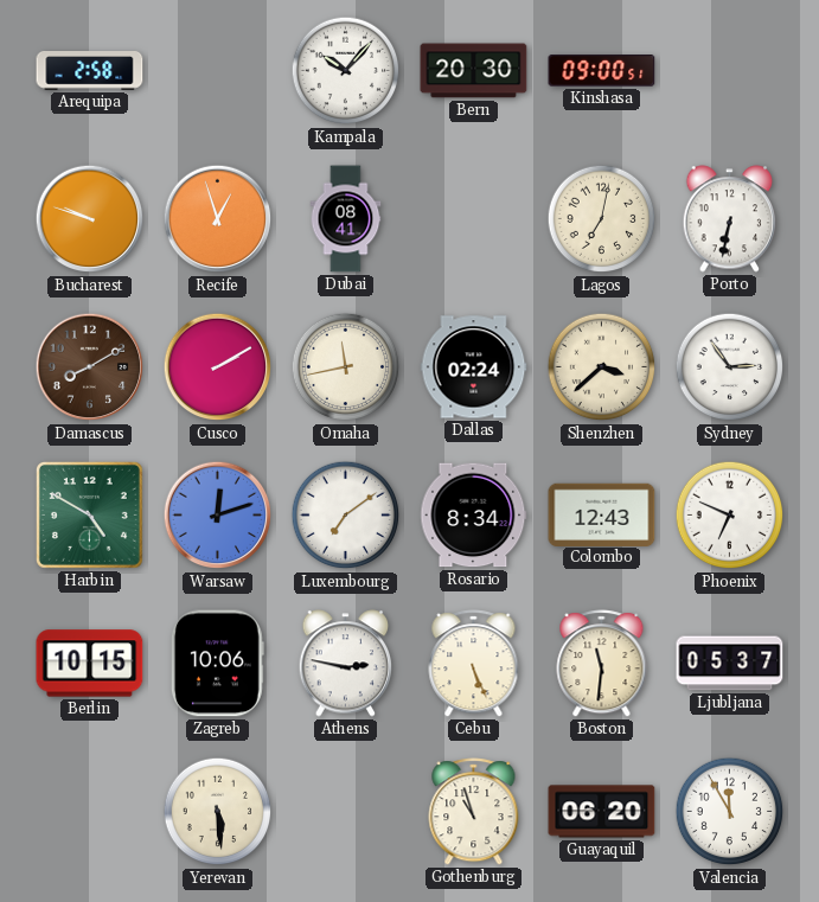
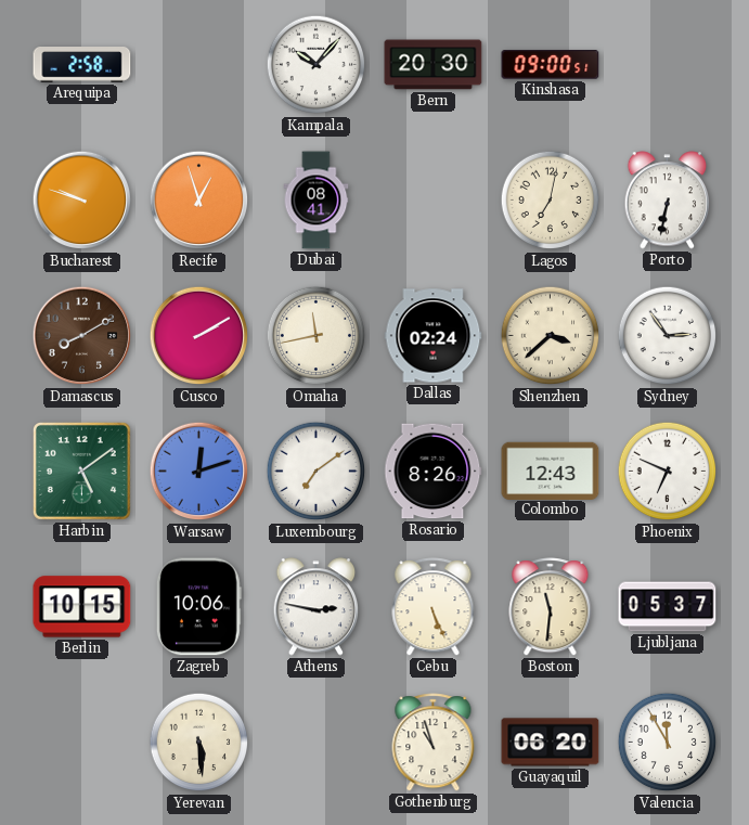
Harbin: 4:50 -> 5:09 (81, 470)
Rosario: 8:34 -> 8:26 (434, 472)
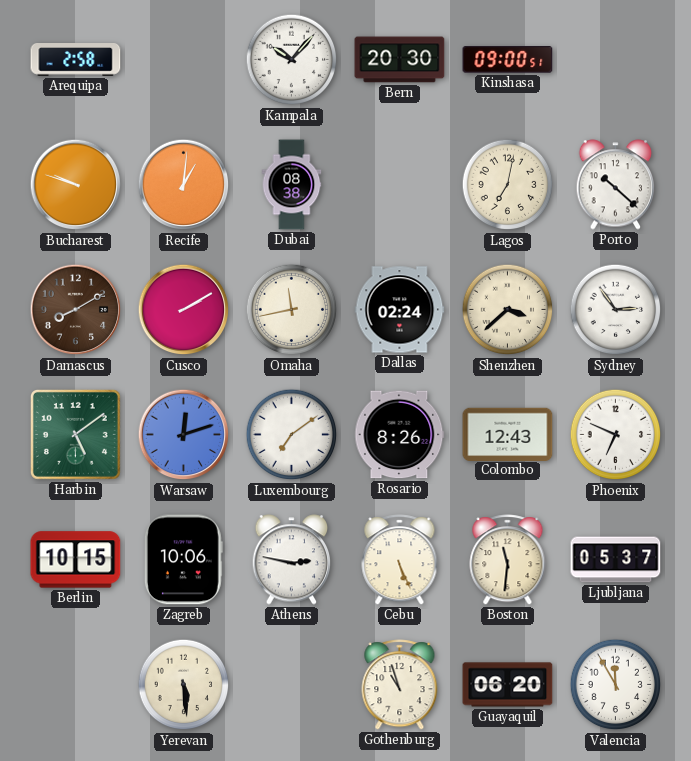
Recife: 12:57 -> 1:01 (184, 185)
Dubai: 08:41 -> 08:38 (292, 185)
Porto: 6:32 -> 10:22 (616, 185)
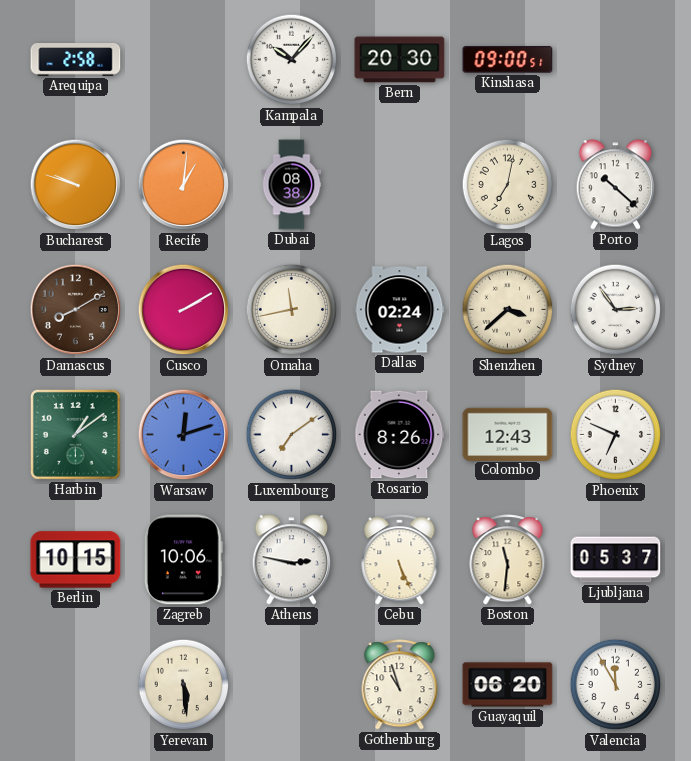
Harbin: 5:09 -> 1:09 (75, 434)
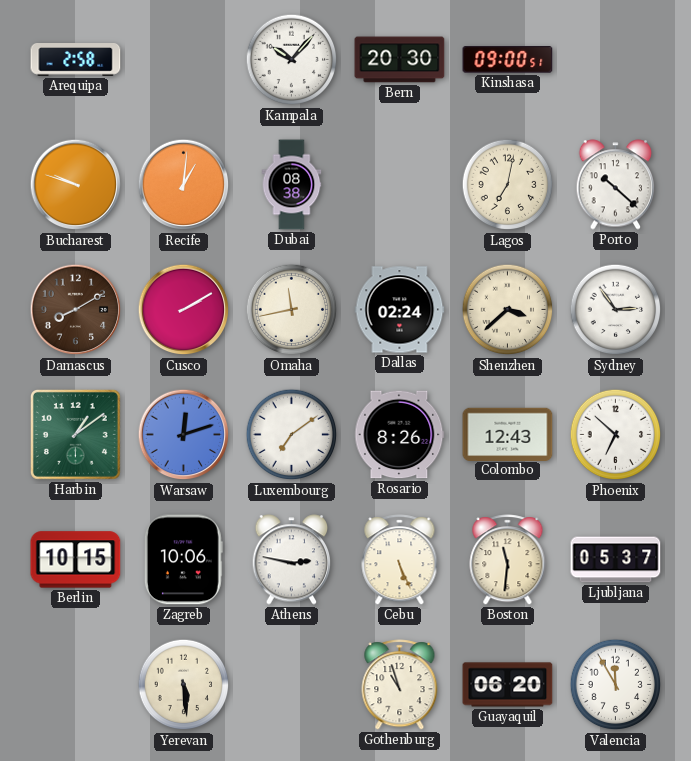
Phoenix: 6:49 -> 6:52 (616, 435)
